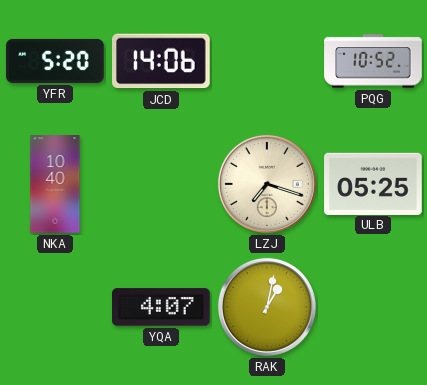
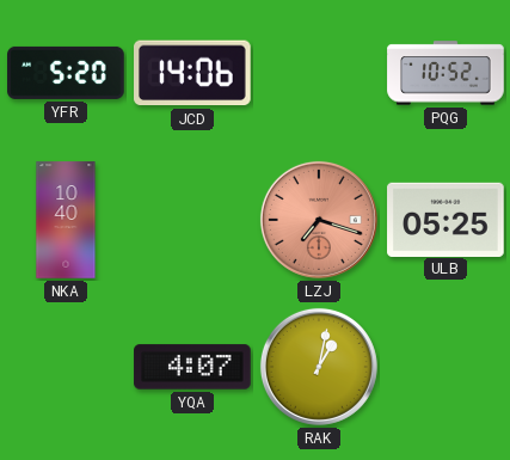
LZJ dial: cream -> salmon (319, 220)
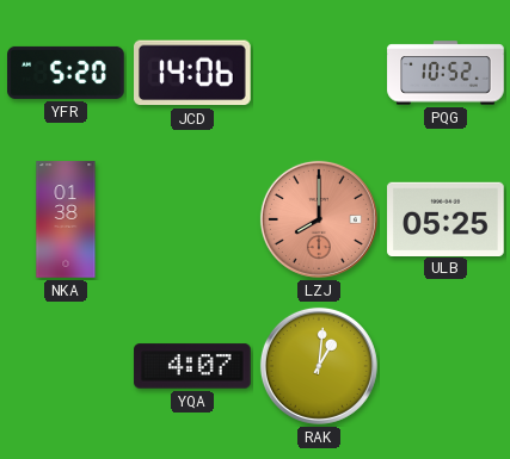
NKA: 10:40 -> 01:38 (66, 219)
LZJ: 7:18 -> 8:00 (319, 219)
RAK: 1:02 -> 1:01 (319, 366)
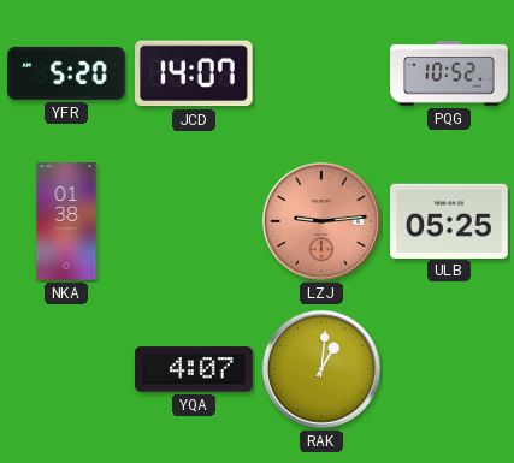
JCD: 14:06 -> 14:07 (195, 73)
LZJ: 8:00 -> 9:14 (321, 221)
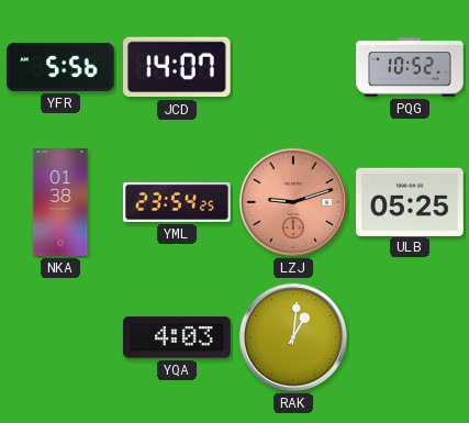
YFR: 5:20 -> 5:56 (60, 67)
YML: none -> 23:54 (177, 202)
LZJ: 9:14 -> 9:12 (293, 202)
YQA: 4:07 -> 4:03 (177, 337)
